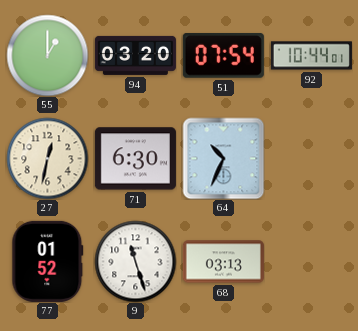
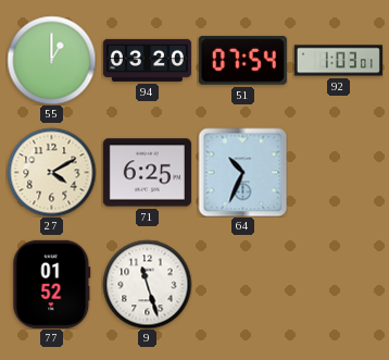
92: 10:44 -> 1:03 (338, 61)
27: 12:32 -> 4:10 (51, 172)
71: 6:30 -> 6:25 (147, 173)
68: 03:13 -> none (223, 262)
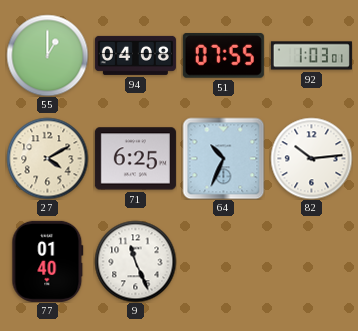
94: 03:20 -> 04:08 (135, 55)
51: 07:54 -> 07:55 (223, 56)
82: none -> 10:14 (311, 158)
77: 01:52 -> 01:40 (48, 261)
9: 11:27 -> 11:26 (135, 261)
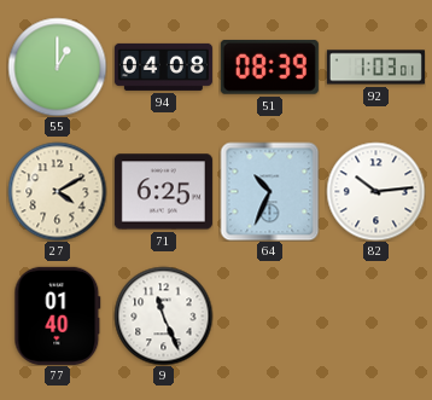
51: 07:55 -> 08:39 (269, 68)
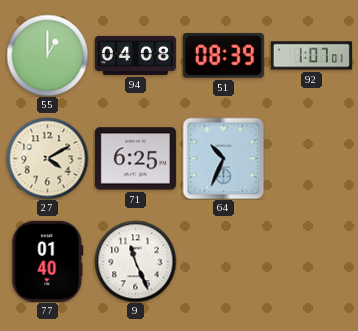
92: 1:03 -> 1:07 (311, 56)
82: 10:14 -> none (375, 191)
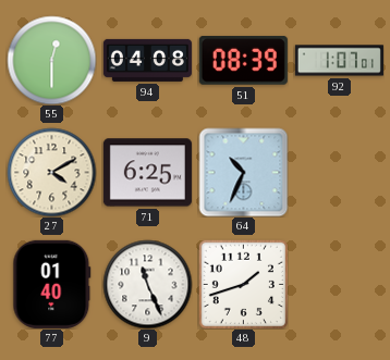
55: 1:00 -> 12:30 (51, 60)
48: none -> 1:42 (243, 284)
